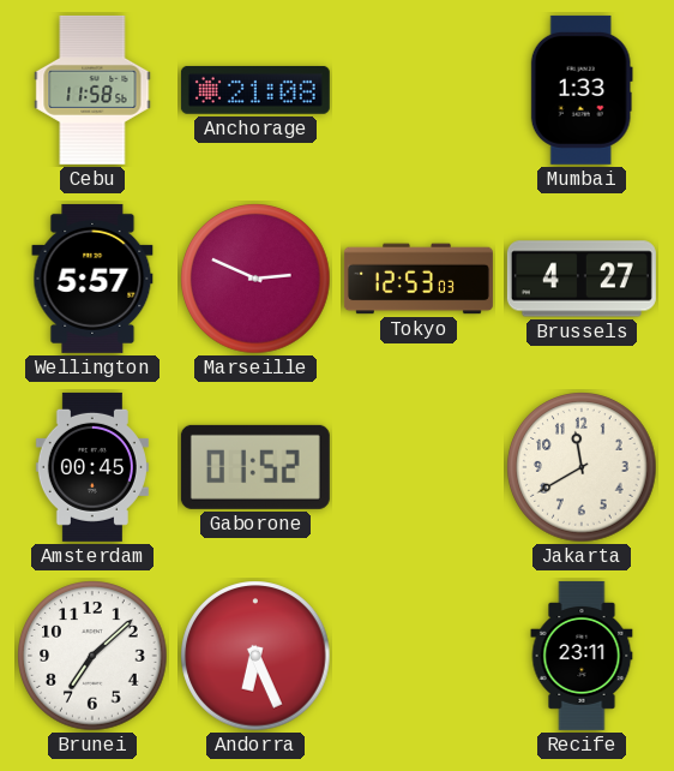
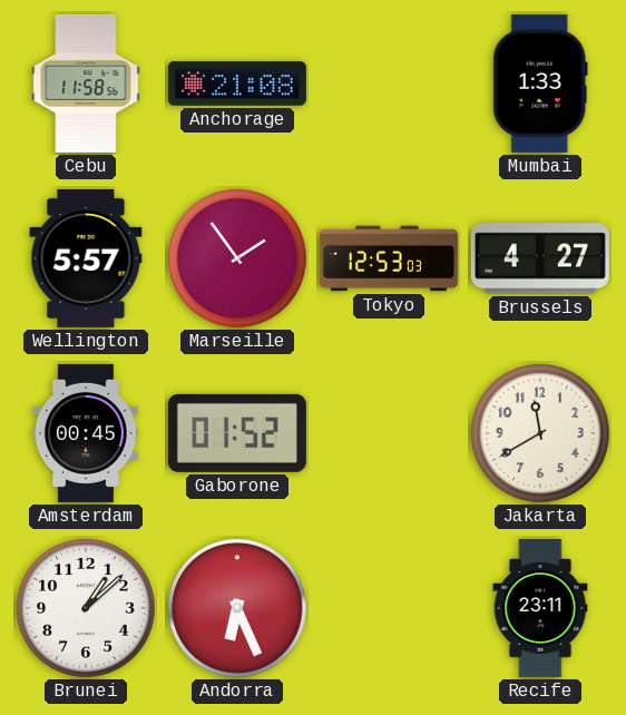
Marseille: 2:49 -> 1:54 (237, 258)
Brunei: 7:08 -> 1:08 (86, 608)
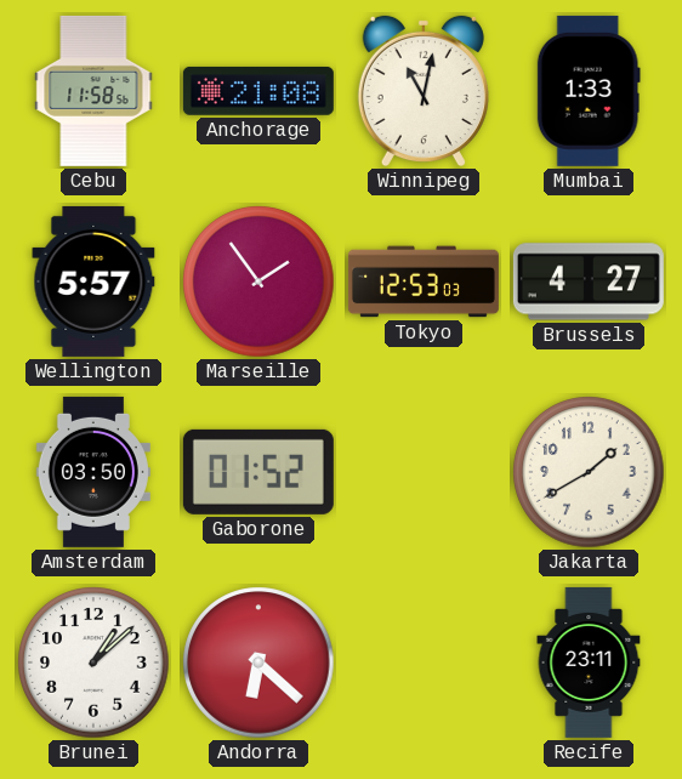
Winnipeg: none -> 11:02 (424, 91)
Amsterdam: 00:45 -> 03:50 (93, 472)
Jakarta: 11:40 -> 1:40 (589, 472)
Andorra: 6:26 -> 6:22 (258, 663)
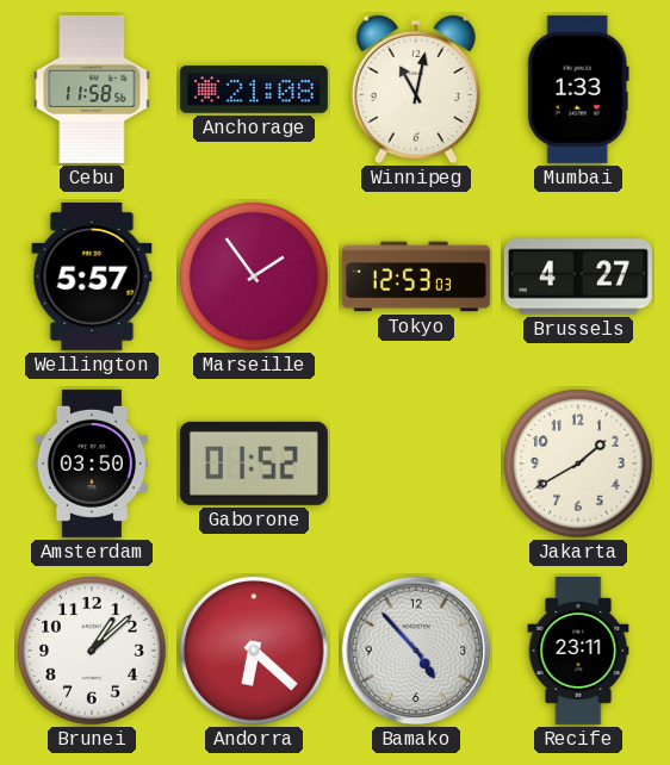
Bamako: none -> 4:53 (416, 651)
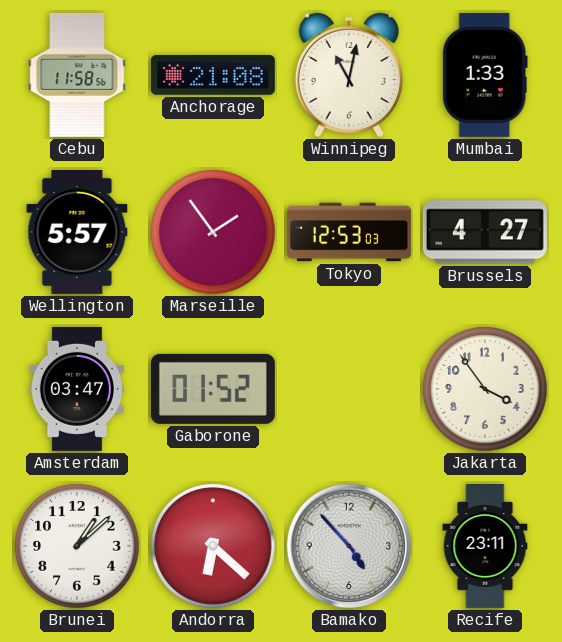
Amsterdam: 03:50 -> 03:47 (77, 389)
Jakarta: 1:40 -> 3:54 (485, 389)
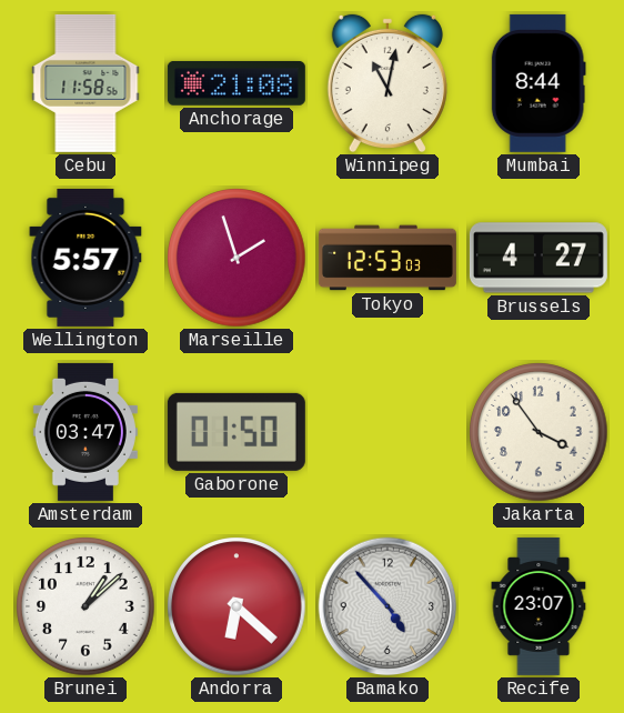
Mumbai: 1:33 -> 8:44 (539, 83)
Marseille: 1:54 -> 1:57 (236, 258)
Gaborone: 01:52 -> 01:50 (236, 432)
Recife: 23:11 -> 23:07 (539, 606)
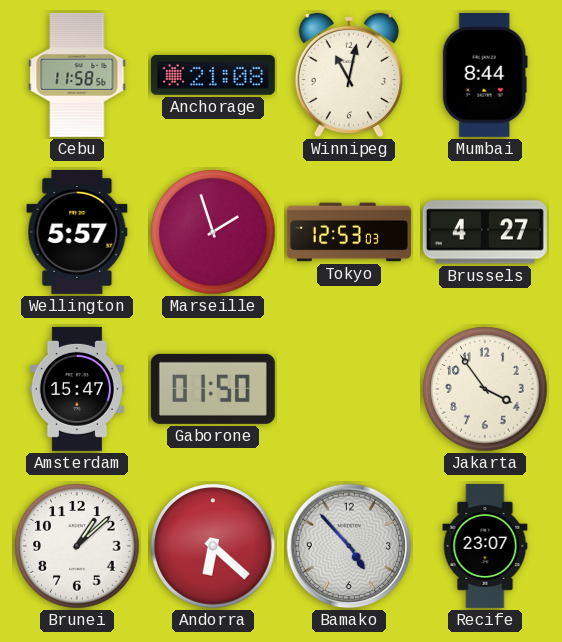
Amsterdam: 03:47 -> 15:47 (77, 389)
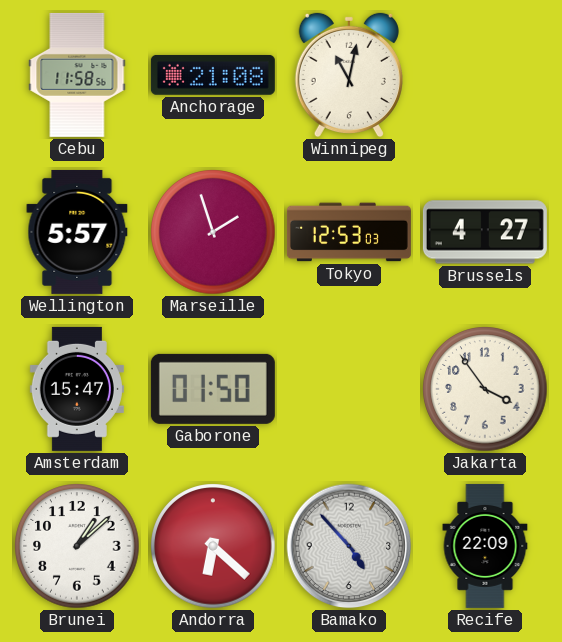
Mumbai: 8:44 -> none (485, 75)
Recife: 23:07 -> 22:09 (485, 546)
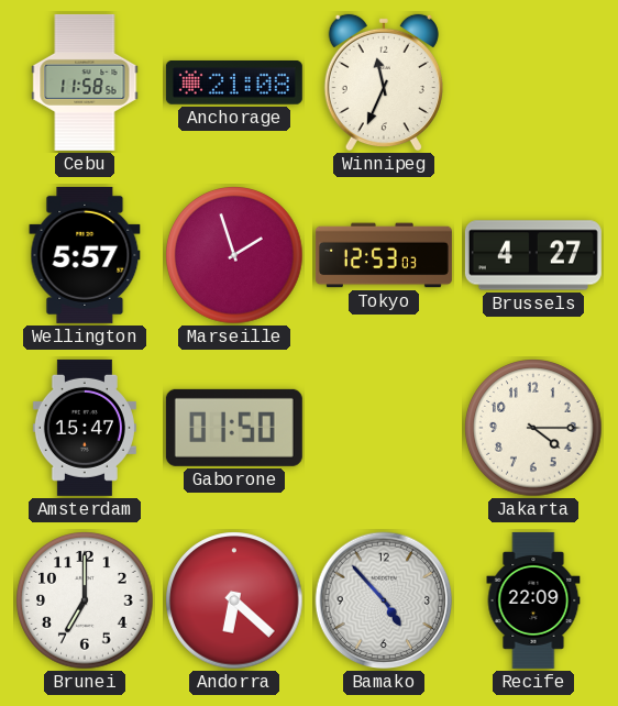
Winnipeg: 11:02 -> 11:34 (384, 82)
Jakarta: 3:54 -> 4:15 (533, 428)
Brunei: 1:08 -> 7:00 (85, 600)
